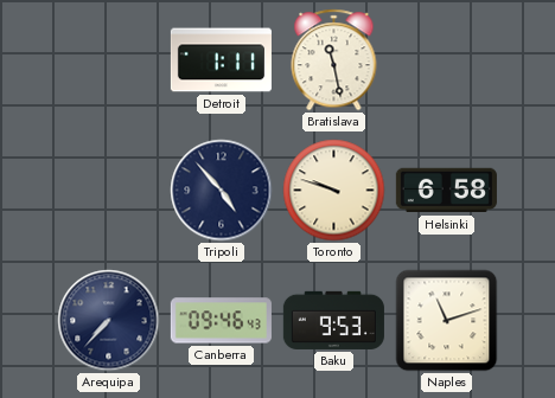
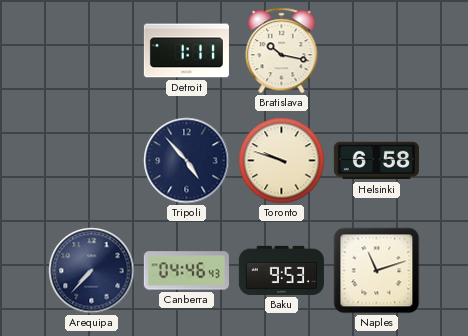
Bratislava: 11:28 -> 10:17 (282, 51)
Canberra: 09:46 -> 04:46 (186, 271)
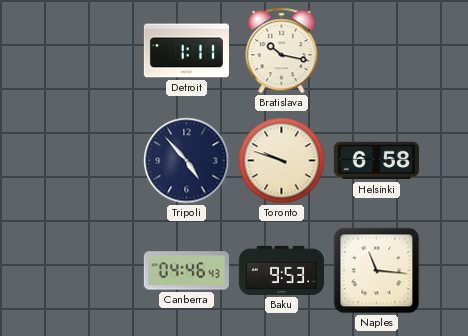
Arequipa: 7:37 -> none (92, 271)
Naples: 11:12 -> 11:16 (377, 271)
